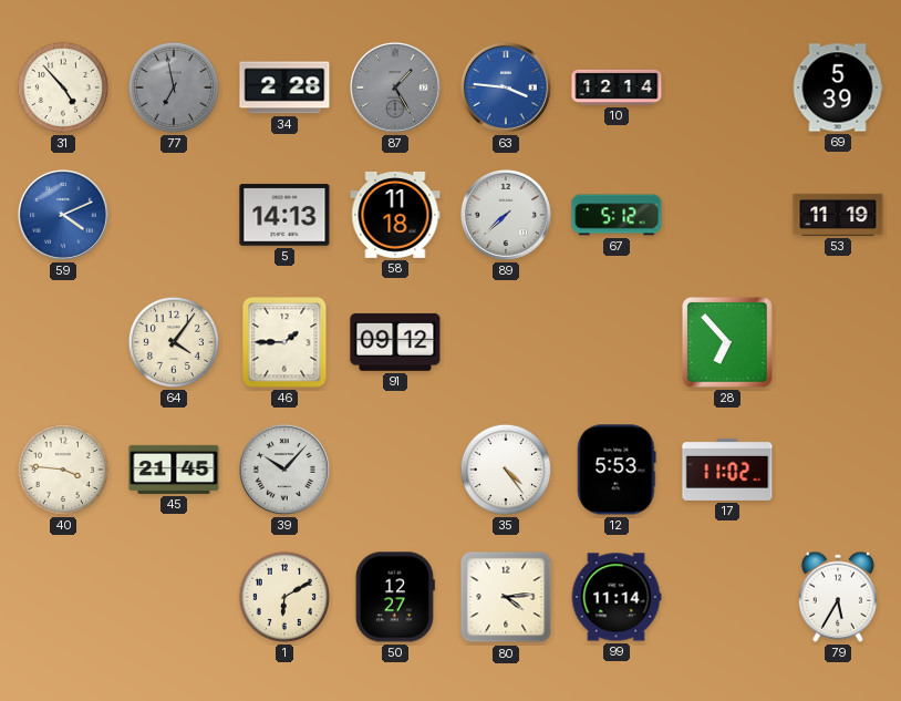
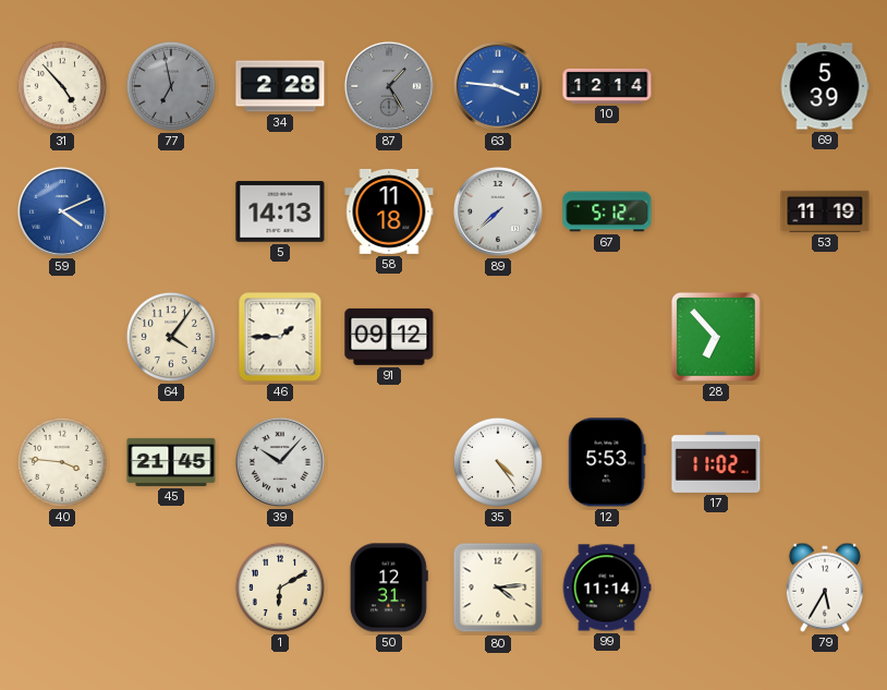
50: 12:27 -> 12:31 (389, 588)
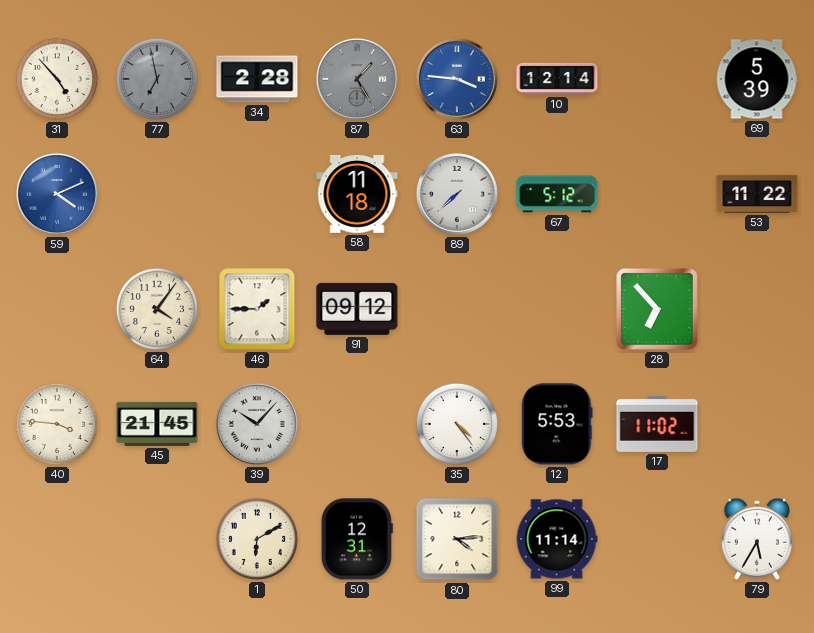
5: 14:13 -> none (280, 211)
53: 11:19 -> 11:22 (757, 194)
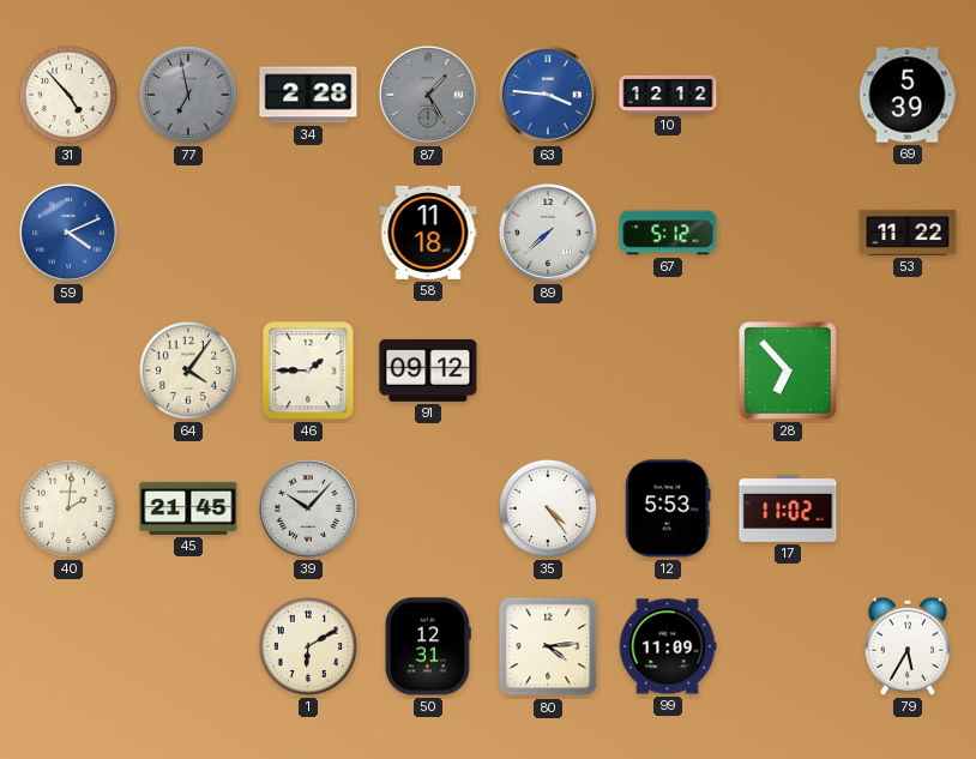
10: 12:14 -> 12:12 (668, 95)
40: 3:46 -> 2:01 (68, 508)
99: 11:14 -> 11:09 (668, 646)
